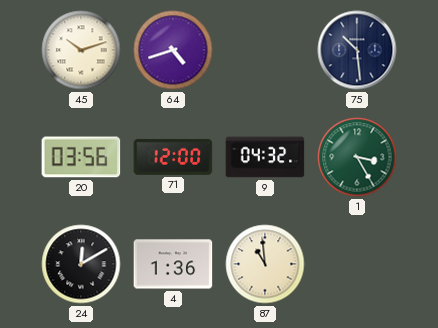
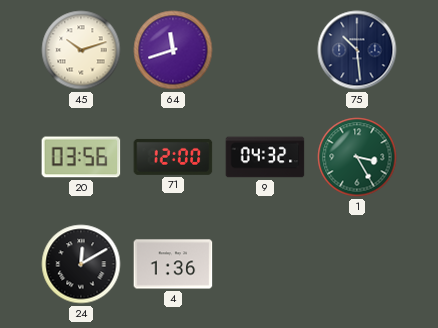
64: 4:42 -> 11:42 (173, 50)
87: 10:59 -> none (265, 264)
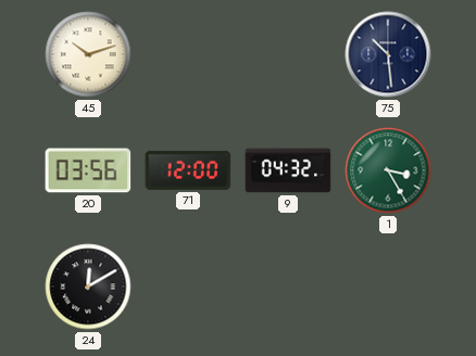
64: 11:42 -> none (173, 50)
4: 1:36 -> none (173, 264)
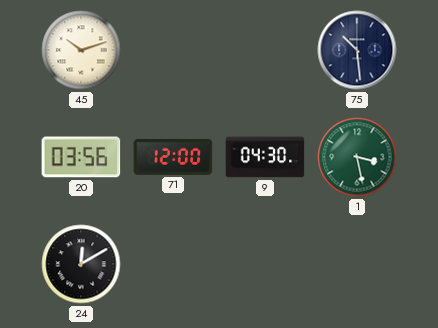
9: 04:32 -> 04:30 (265, 157)
1: 3:25 -> 3:28 (357, 157)
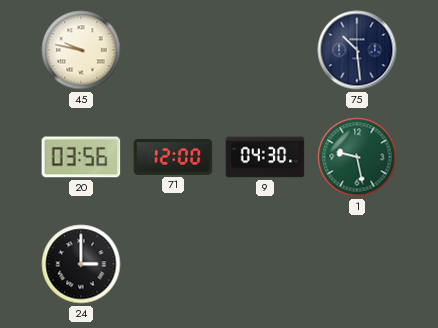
45: 10:12 -> 9:47 (81, 50)
1: 3:28 -> 9:28 (357, 157)
24: 12:10 -> 3:00 (81, 264)
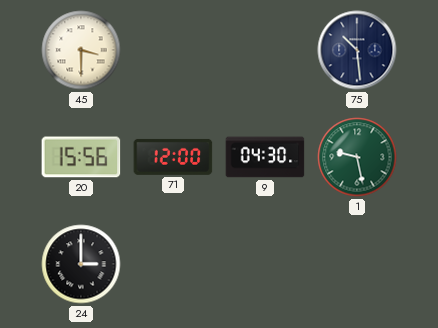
45: 9:47 -> 3:30 (81, 50)
20: 03:56 -> 15:56 (81, 157)
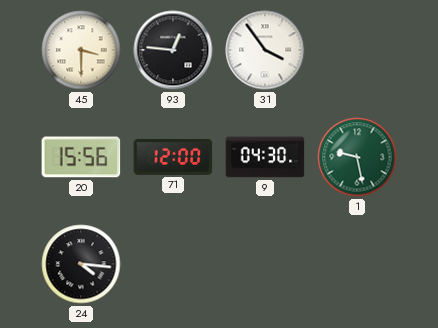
93: none -> 12:46 (173, 50)
31: none -> 3:54 (265, 50)
75: 10:29 -> none (357, 50)
24: 3:00 -> 4:16 (81, 264)
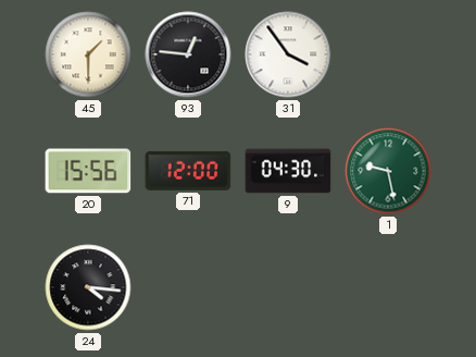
45: 3:30 -> 1:30 (88, 54)
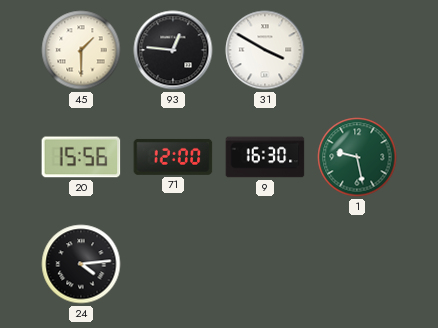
31: 3:54 -> 3:50 (265, 50)
9: 04:30 -> 16:30 (265, 157)
24: 4:16 -> 4:14 (81, 264)
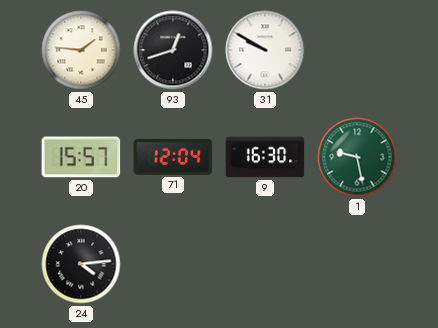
45: 1:30 -> 1:46 (81, 50)
93: 12:46 -> 12:42 (173, 50)
31: 3:50 -> 9:50 (265, 50)
20: 15:56 -> 15:57 (81, 157)
71: 12:00 -> 12:04 (173, 157)
